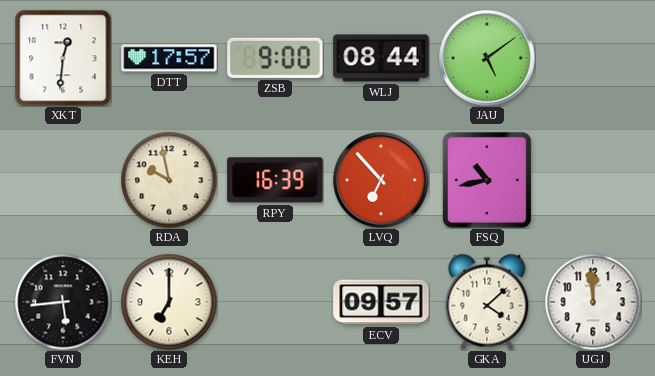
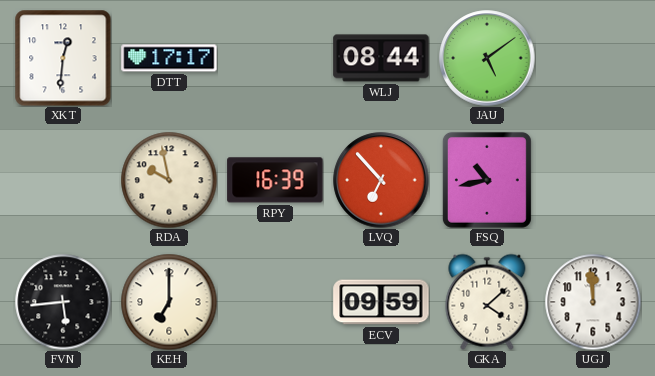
DTT: 17:57 -> 17:17 (169, 58)
ZSB: 9:00 -> none (275, 58)
ECV: 09:57 -> 09:59 (381, 302)
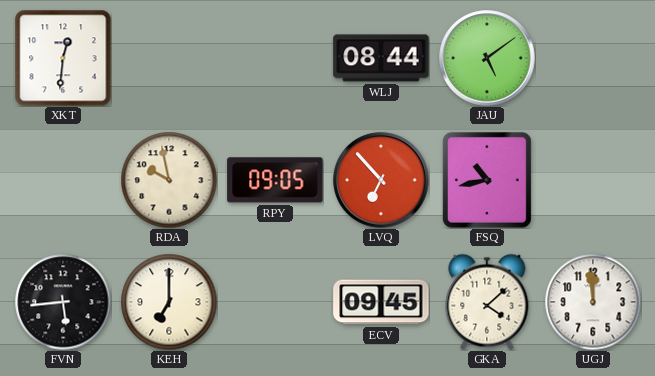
DTT: 17:17 -> none (169, 58)
RPY: 16:39 -> 09:05 (275, 180)
ECV: 09:59 -> 09:45 (381, 302)
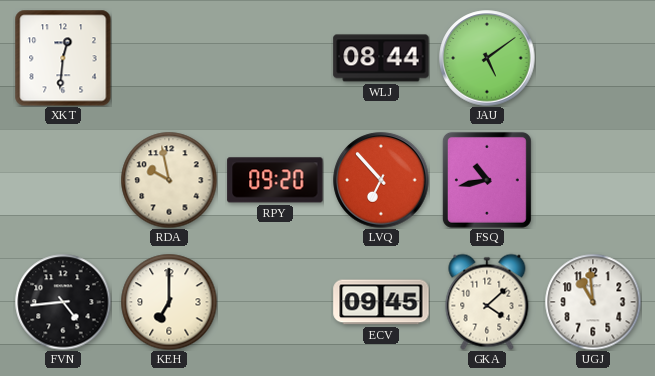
RPY: 09:05 -> 09:20 (275, 180)
FVN: 5:44 -> 4:44 (63, 302)
UGJ: 11:59 -> 10:59 (593, 302)
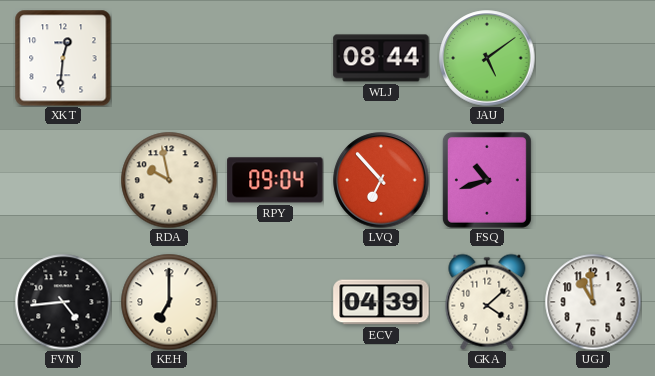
RPY: 09:20 -> 09:04 (275, 180)
FSQ: 10:43 -> 10:42 (487, 180)
ECV: 09:45 -> 04:39 (381, 302)
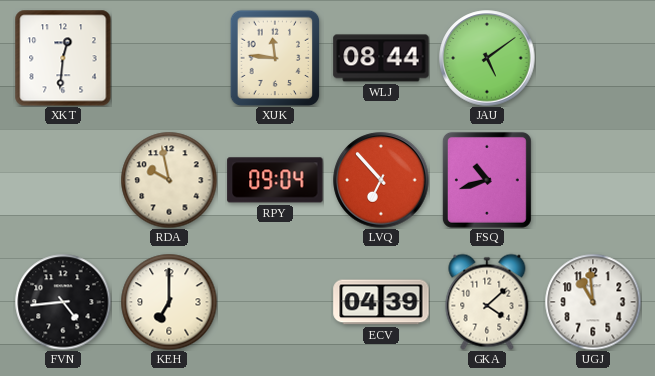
XUK: none -> 11:46 (275, 58)
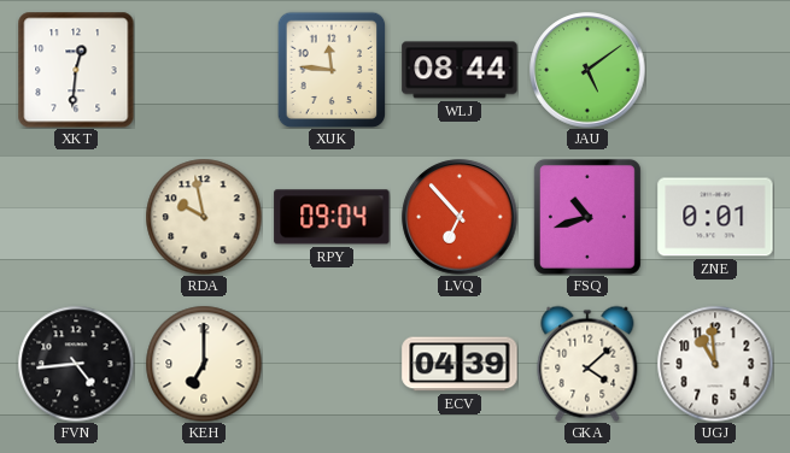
ZNE: none -> 0:01 (715, 217)
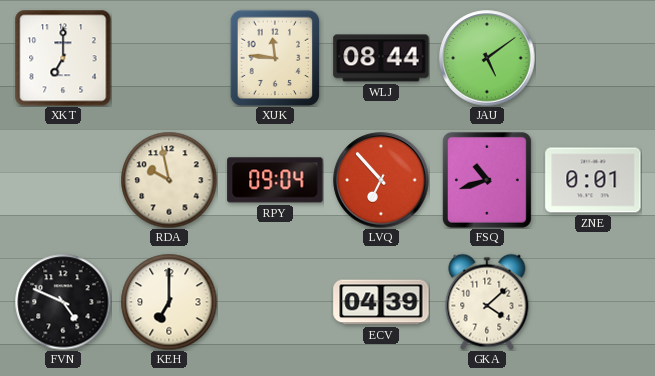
XKT: 12:31 -> 7:00 (63, 58)
FVN: 4:44 -> 4:49 (63, 302)
UGJ: 10:59 -> none (715, 364)
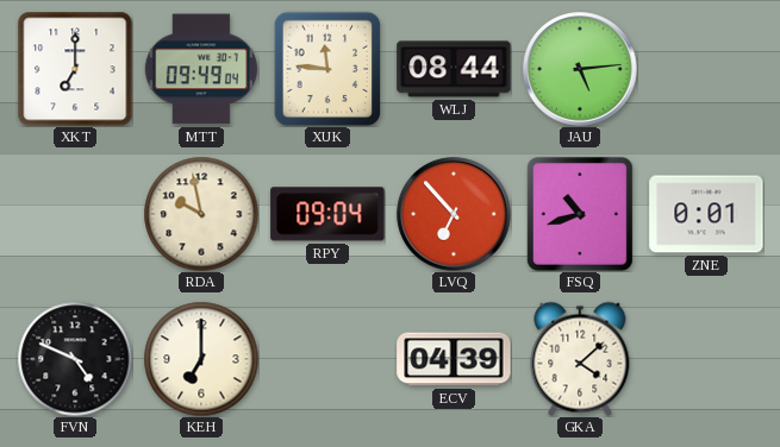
MTT: none -> 09:49 (201, 69)
JAU: 5:09 -> 5:14 (580, 69)
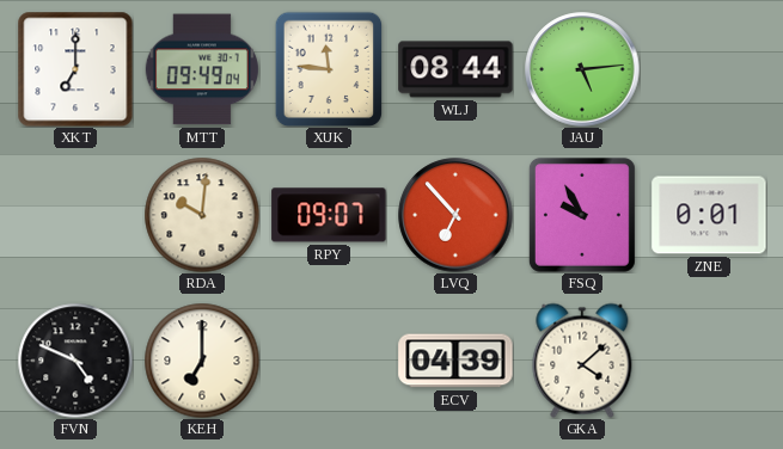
RDA: 9:58 -> 10:01 (202, 215)
RPY: 09:04 -> 09:07 (329, 215)
FSQ: 10:42 -> 9:55 (582, 215)
